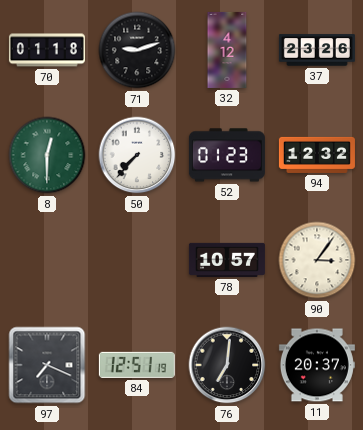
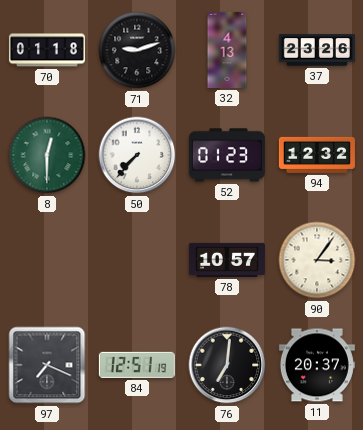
32: 4:12 -> 4:13 (227, 50)
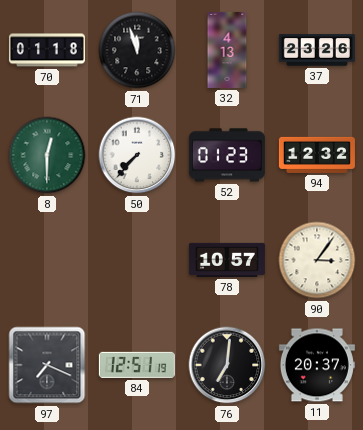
71: 9:12 -> 11:57 (137, 50)
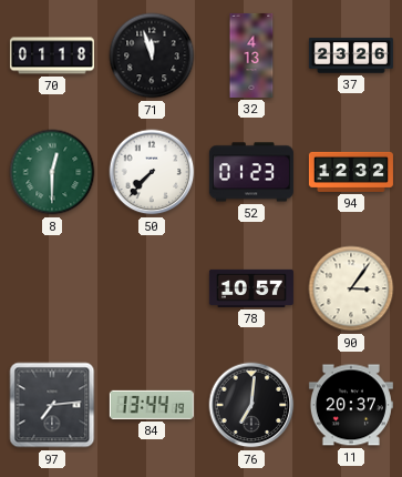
97: 7:19 -> 7:14 (52, 405)
84: 12:51 -> 13:44 (152, 405)
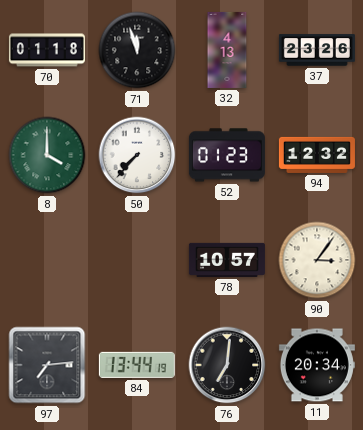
8: 12:30 -> 4:00 (47, 155)
11: 20:37 -> 20:34 (317, 365)
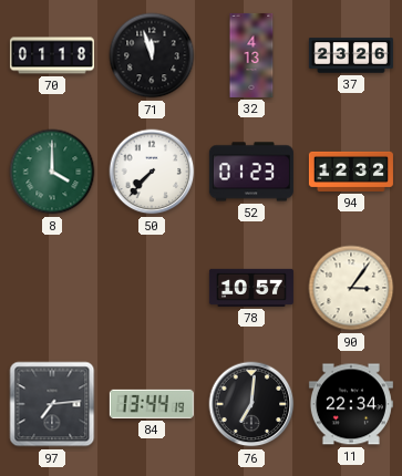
11: 20:34 -> 22:34 (351, 404)
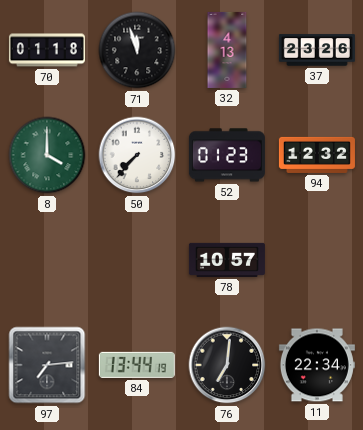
90: 3:06 -> none (351, 288)
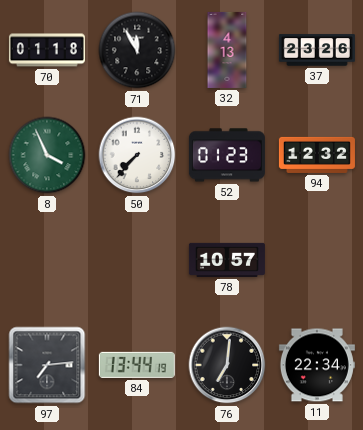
71: 11:57 -> 11:55 (137, 50)
8: 4:00 -> 3:56 (47, 155)
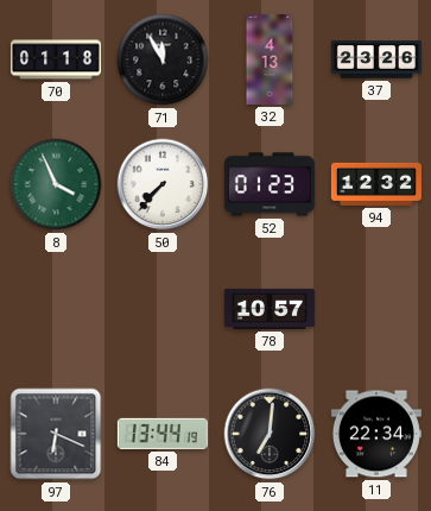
97: 7:14 -> 6:19 (56, 434)
